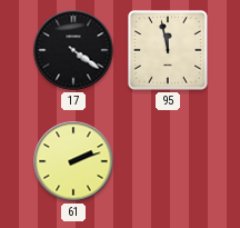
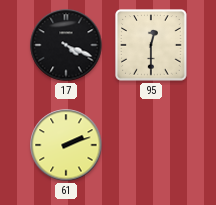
17: 4:21 -> 4:19 (66, 45)
95: 11:58 -> 12:30 (151, 45)
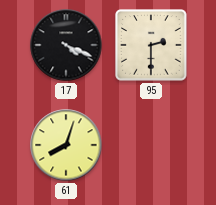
95: 12:30 -> 2:30 (151, 45)
61: 2:12 -> 8:03 (66, 145)
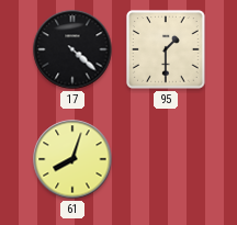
17: 4:19 -> 4:22 (72, 49)
95: 2:30 -> 1:30 (166, 49)
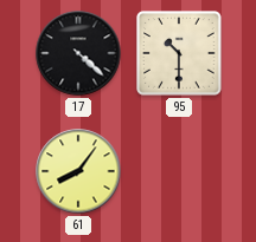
95: 1:30 -> 10:30 (179, 53)
61: 8:03 -> 8:06 (78, 171)
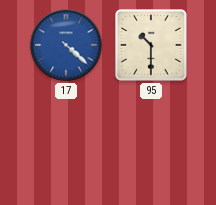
17 dial: black -> blue (66, 45)
61: 8:06 -> none (78, 171)
